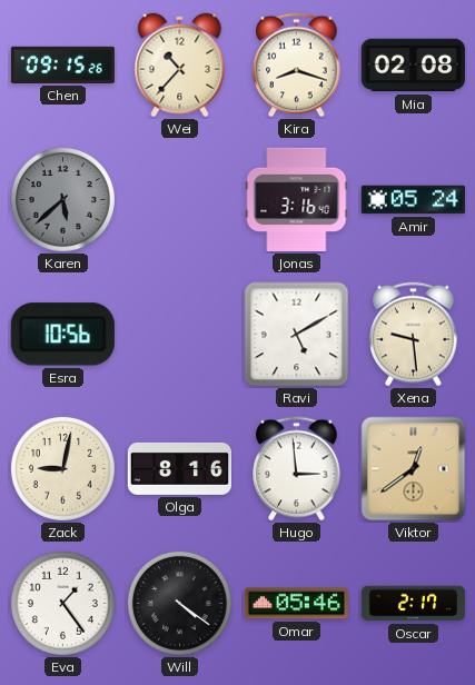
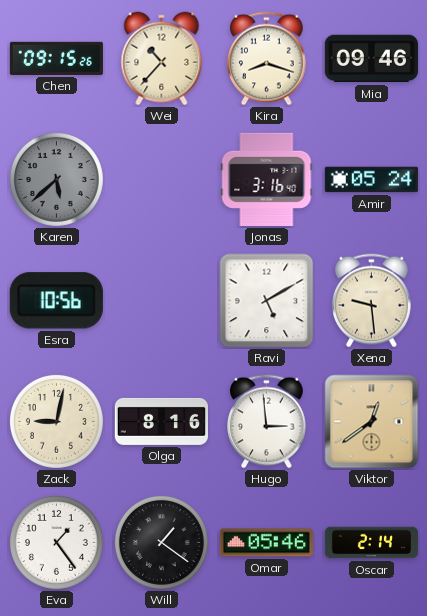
Mia: 02:08 -> 09:46 (371, 59)
Will: 4:21 -> 1:21 (161, 542)
Oscar: 2:17 -> 2:14 (371, 543)
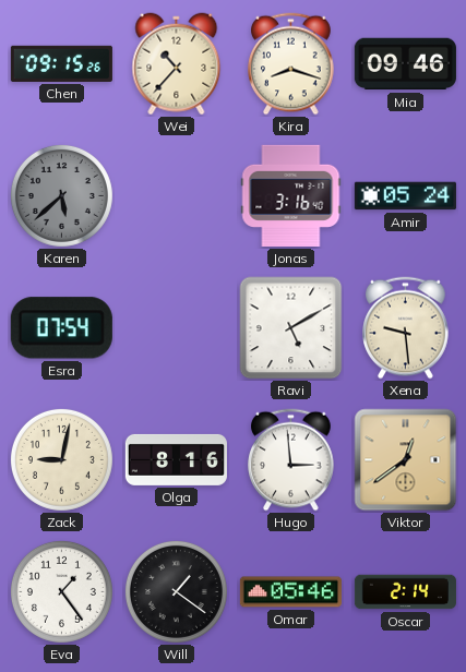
Esra: 10:56 -> 07:54 (61, 328)
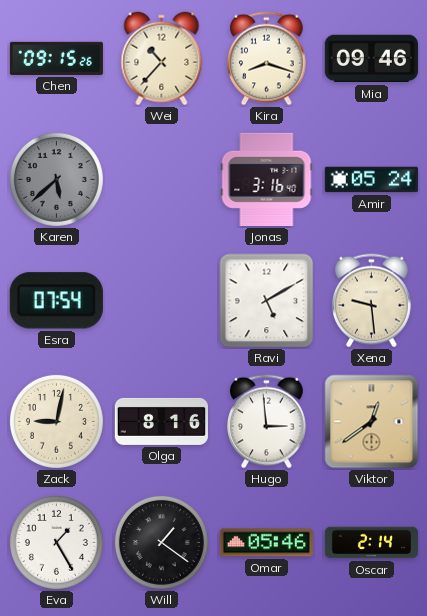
Eva: 1:24 -> 1:25 (56, 542)
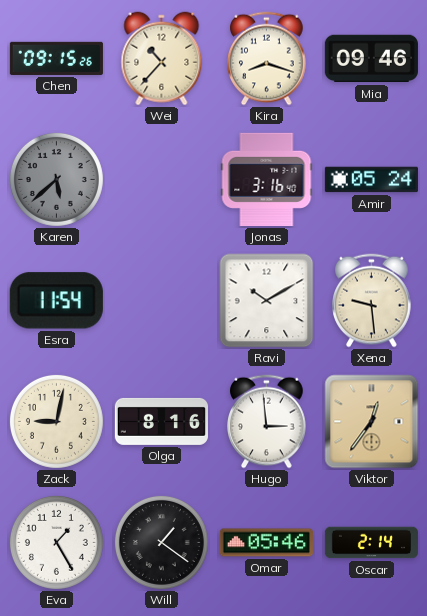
Esra: 07:54 -> 11:54 (56, 301)
Ravi: 5:10 -> 10:10 (267, 301)
Viktor: 12:39 -> 12:36 (372, 422)
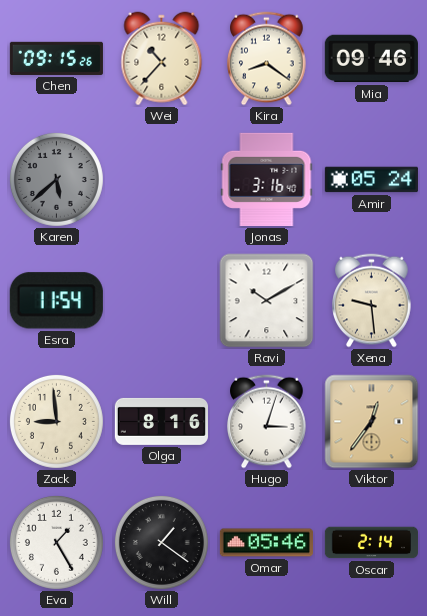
Kira: 8:18 -> 8:21 (267, 59)
Zack: 9:02 -> 8:59 (56, 421)
Hugo: 2:59 -> 3:03 (267, 422)
